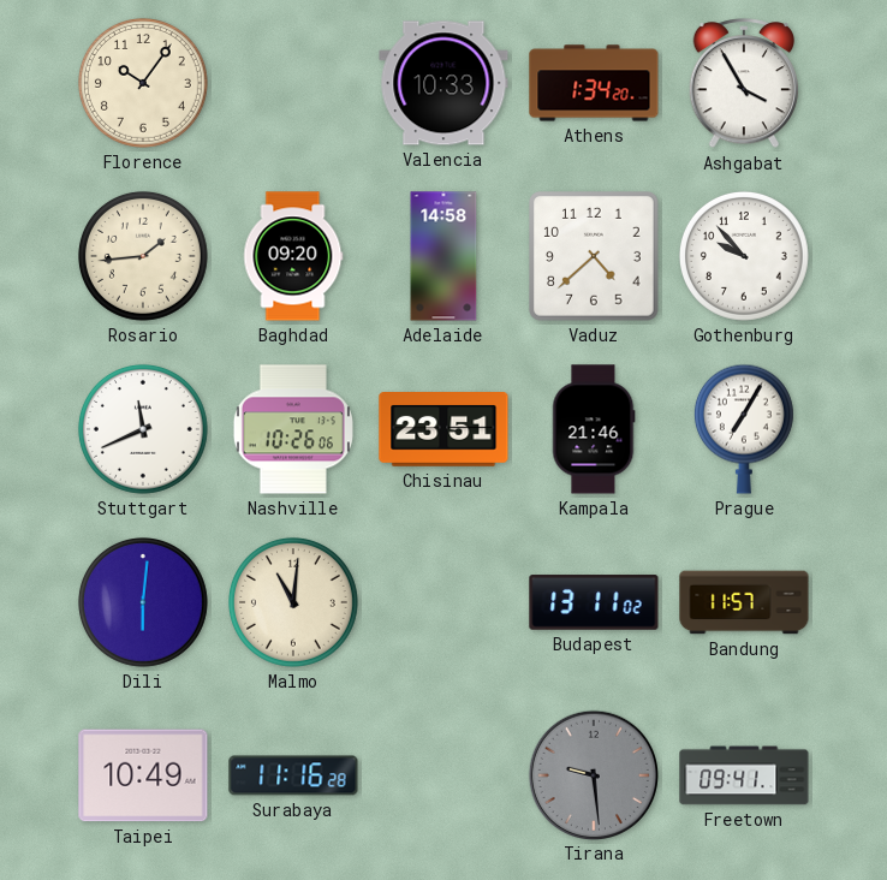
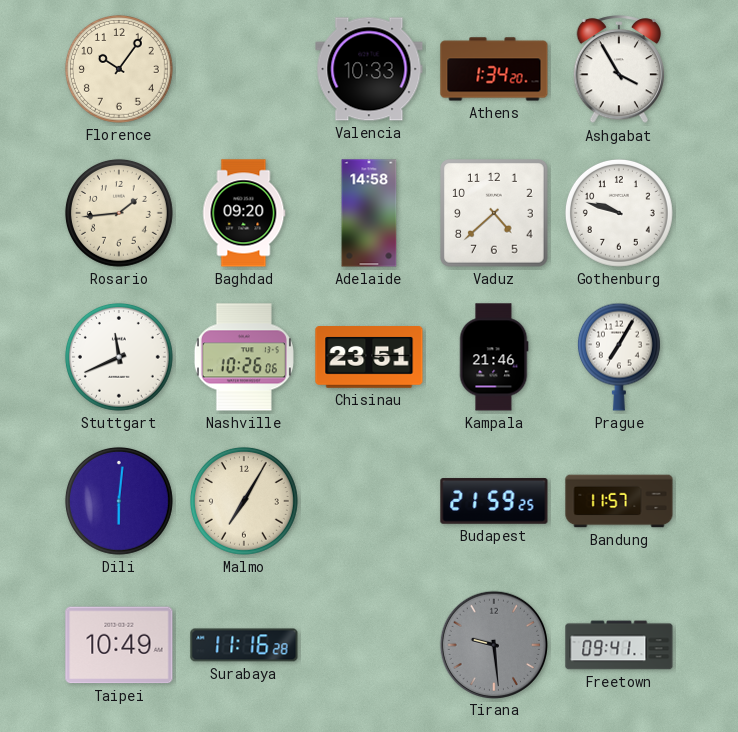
Gothenburg: 9:53 -> 9:48 (619, 213)
Malmo: 11:01 -> 7:05 (244, 501)
Budapest: 13:11 -> 21:59 (494, 501)
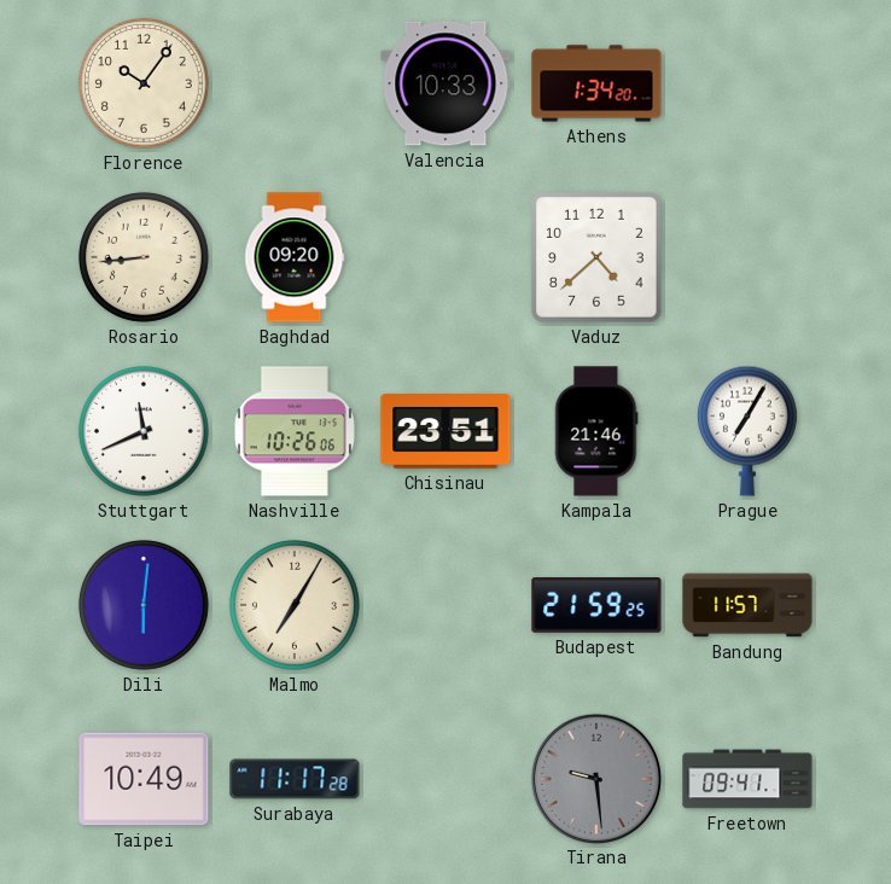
Ashgabat: 3:55 -> none (619, 70)
Rosario: 1:44 -> 8:44 (144, 257)
Adelaide: 14:58 -> none (369, 213)
Gothenburg: 9:48 -> none (619, 213)
Surabaya: 11:16 -> 11:17 (295, 779)
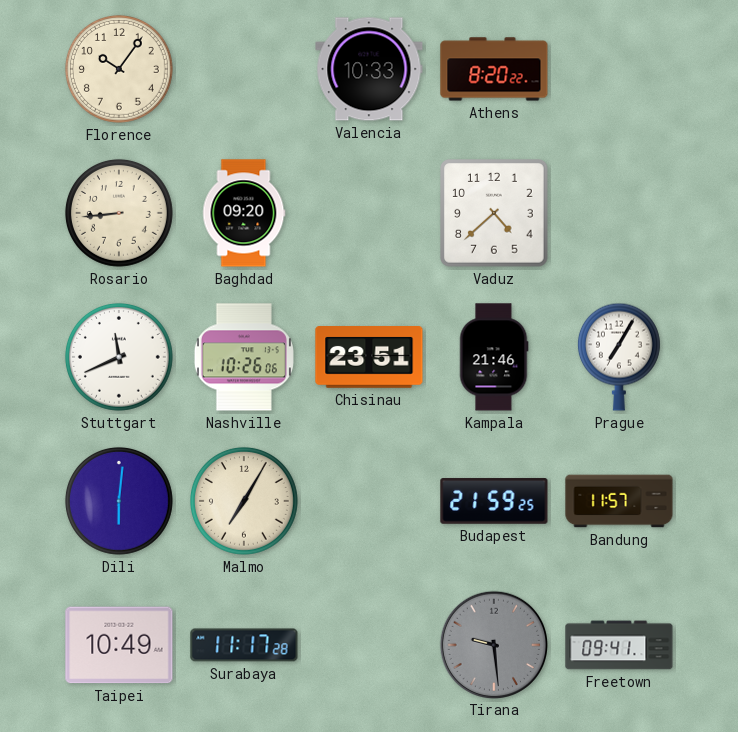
Athens: 1:34 -> 8:20 (494, 69)
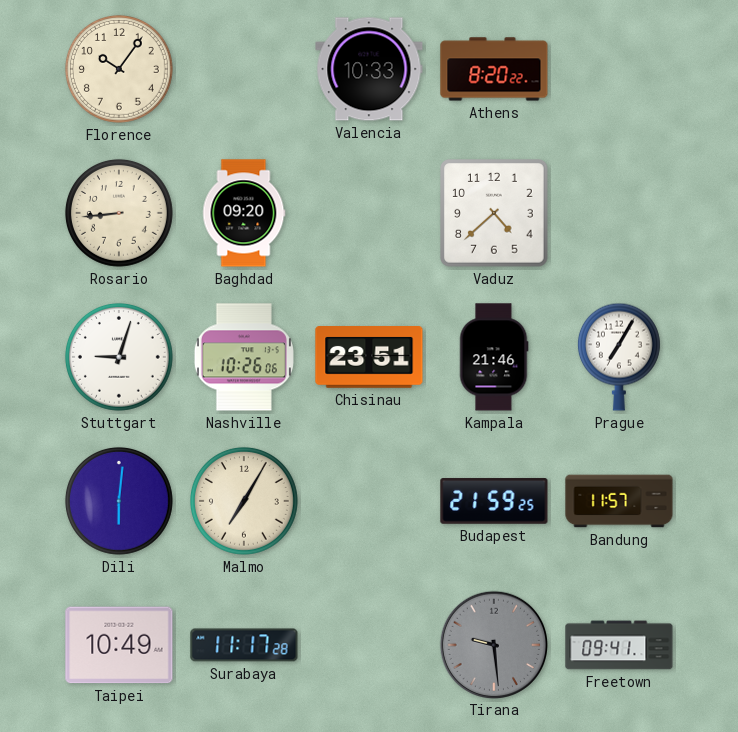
Stuttgart: 11:41 -> 9:03 (119, 357)
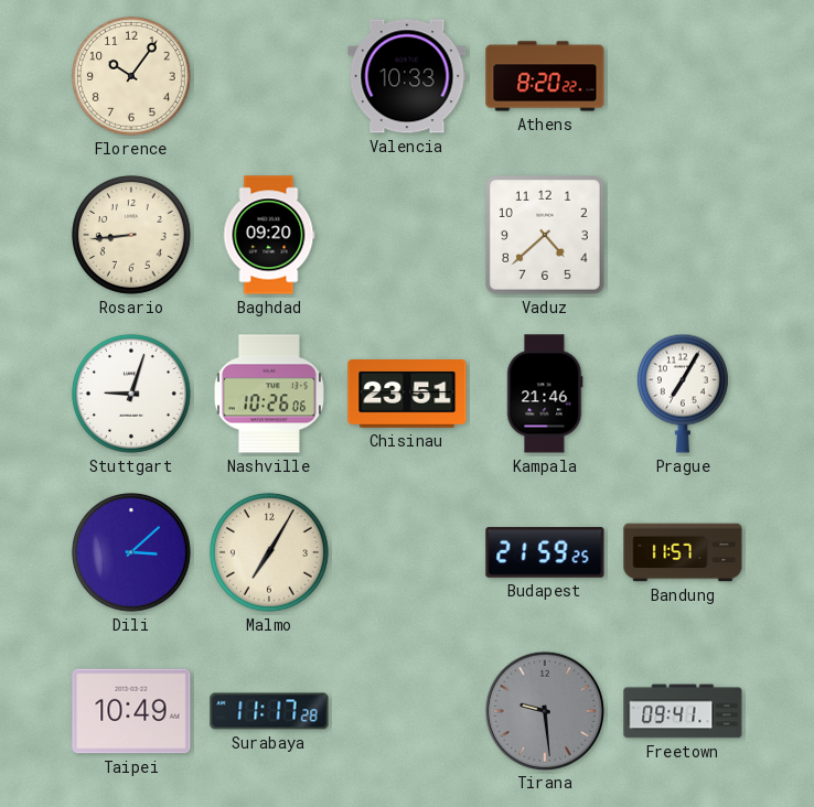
Dili: 6:01 -> 3:08 (131, 552)
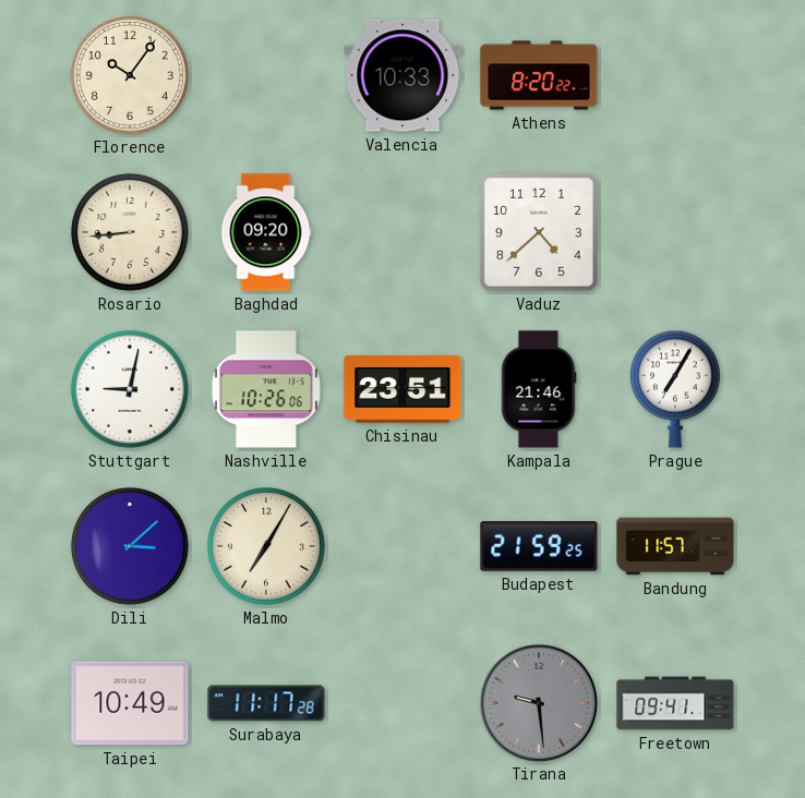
Stuttgart: 9:03 -> 9:02 (130, 389)
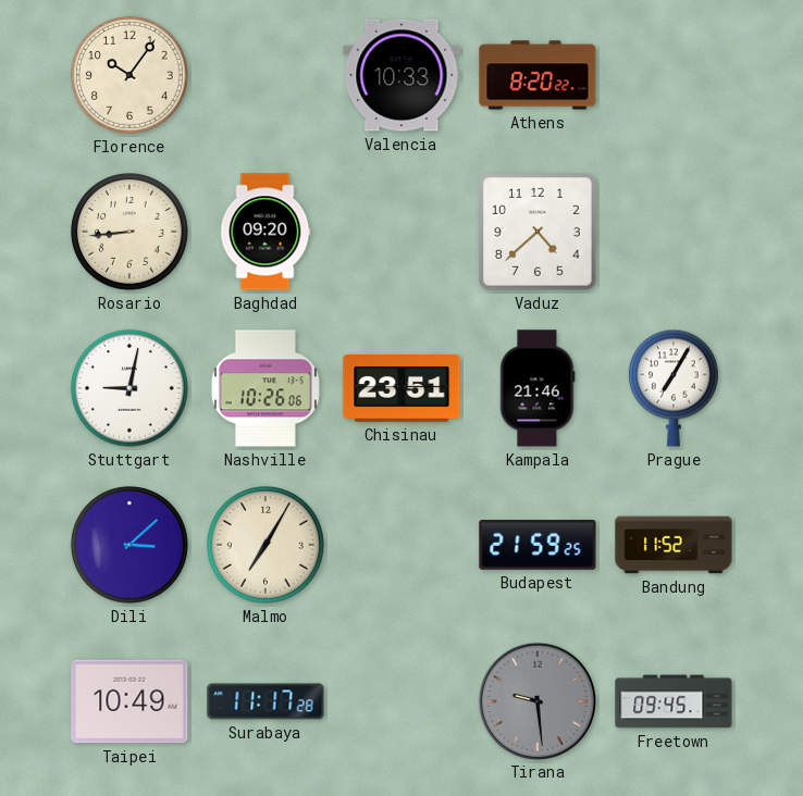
Bandung: 11:57 -> 11:52 (674, 545)
Freetown: 09:41 -> 09:45 (674, 701)
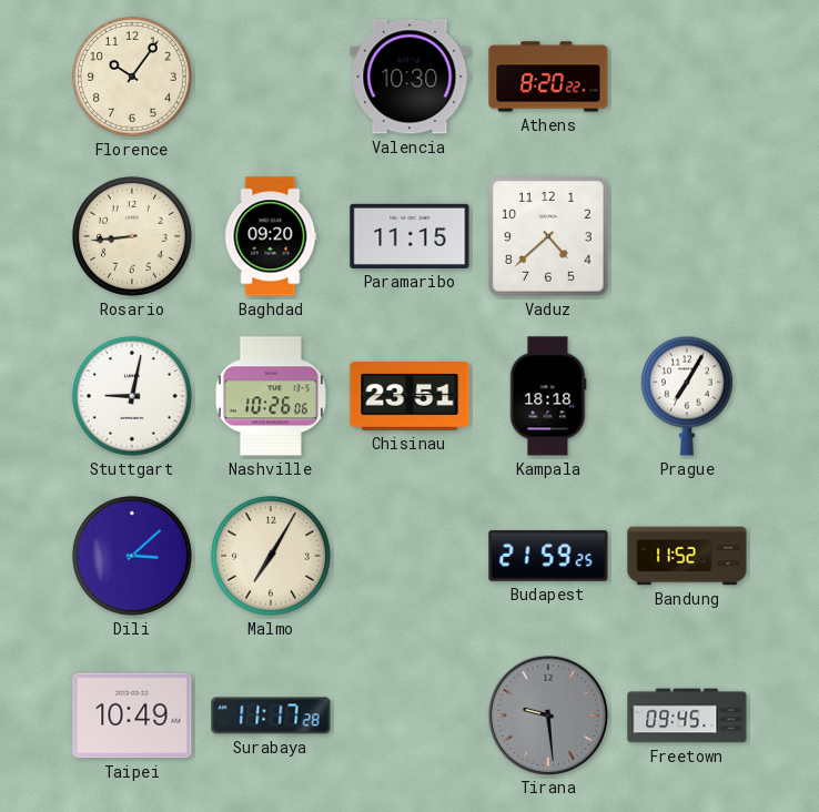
Valencia: 10:33 -> 10:30 (410, 77)
Paramaribo: none -> 11:15 (410, 236)
Kampala: 21:46 -> 18:18 (548, 396)
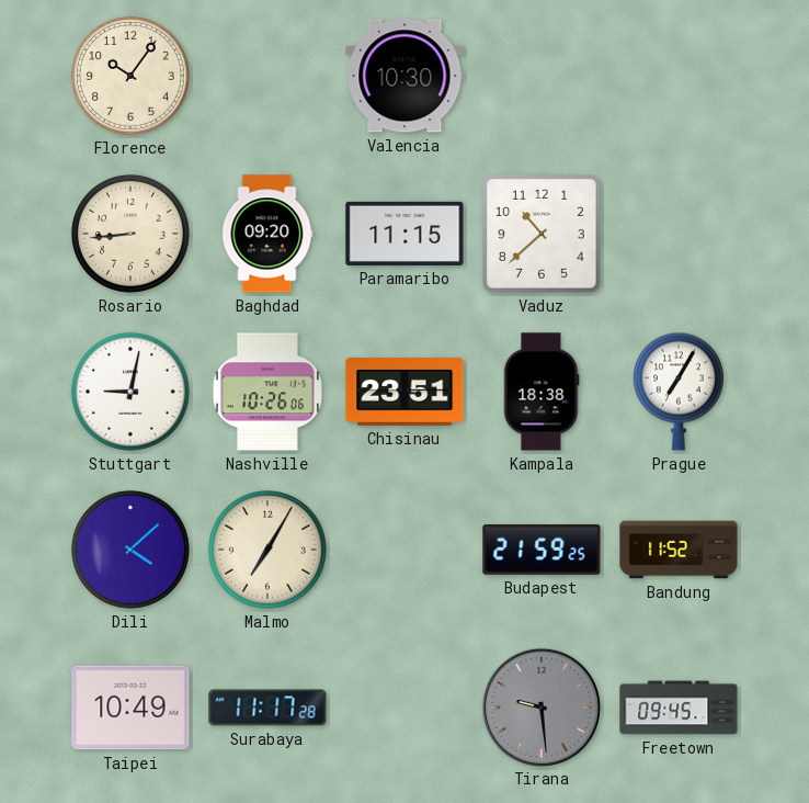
Athens: 8:20 -> none (548, 77)
Vaduz: 4:38 -> 10:38 (543, 235)
Kampala: 18:18 -> 18:38 (542, 392)
Dili: 3:08 -> 4:08 (130, 550)
